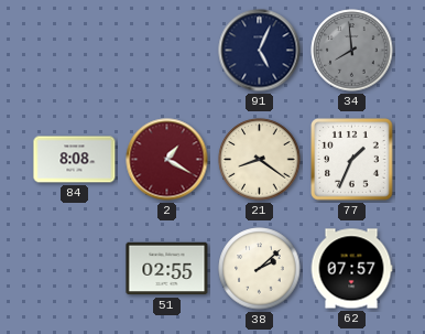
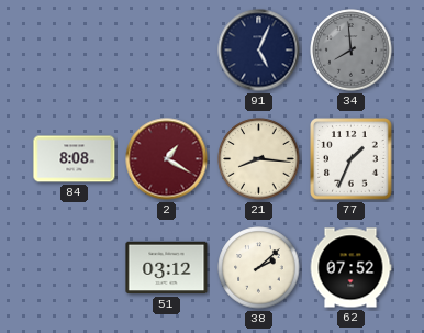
21: 8:21 -> 8:16 (259, 159)
51: 02:55 -> 03:12 (167, 268)
62: 07:57 -> 07:52 (350, 268)
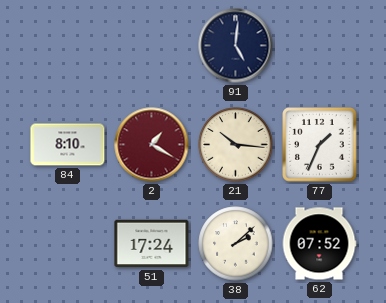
91: 5:04 -> 5:01 (236, 46)
34: 7:59 -> none (352, 51)
84: 8:08 -> 8:10 (68, 145)
21: 8:16 -> 10:16 (236, 145)
51: 03:12 -> 17:24 (152, 244)
